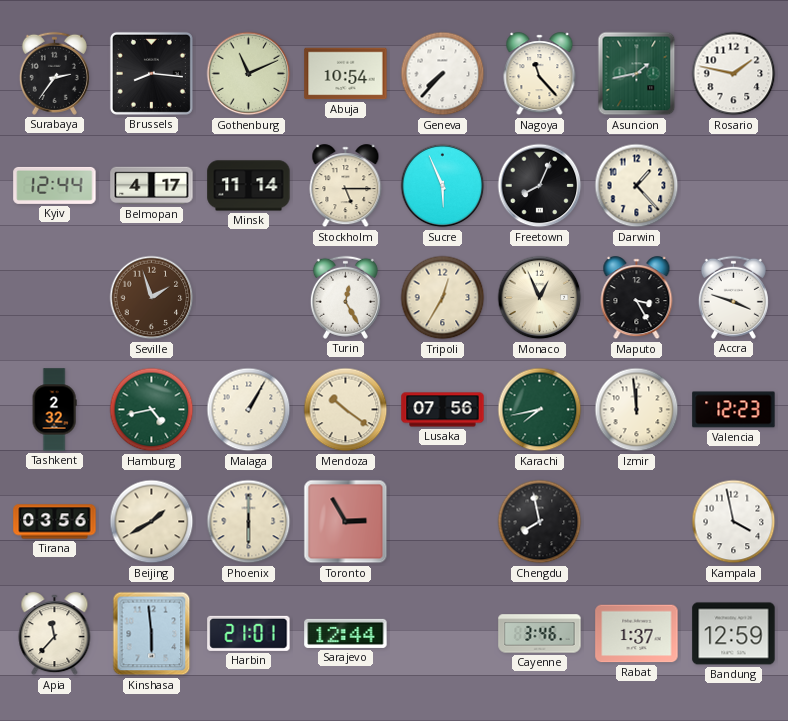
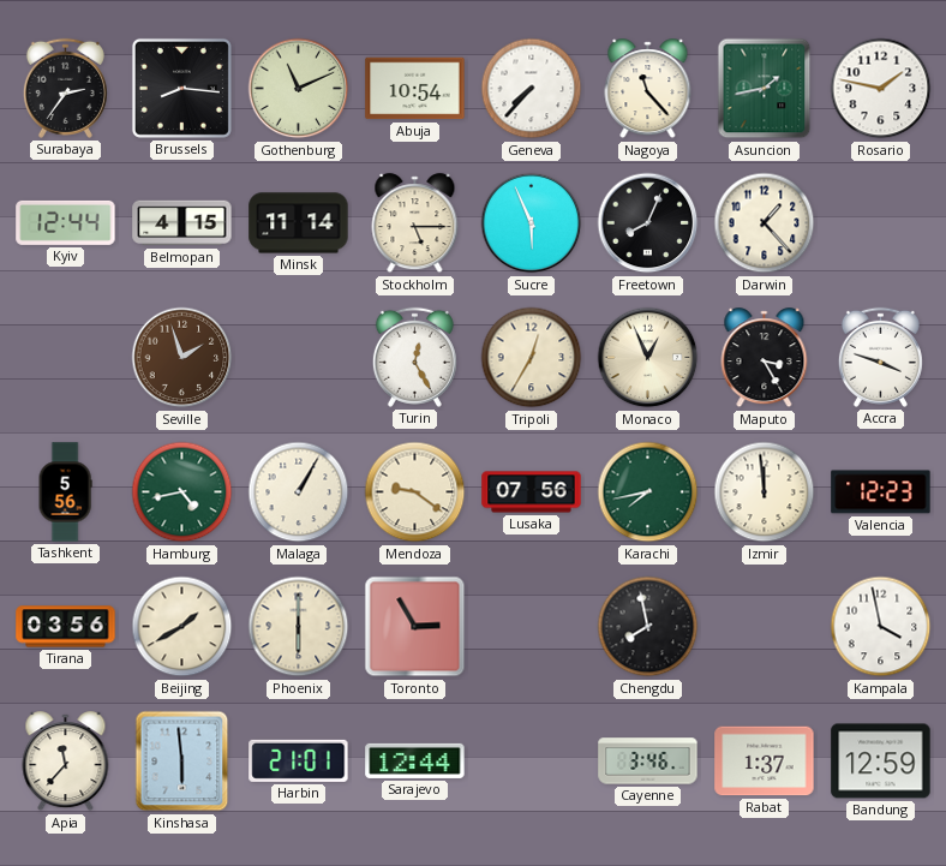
Belmopan: 4:17 -> 4:15 (182, 223)
Tashkent: 2:32 -> 5:56 (65, 492)
Mendoza: 10:21 -> 9:21 (415, 492)
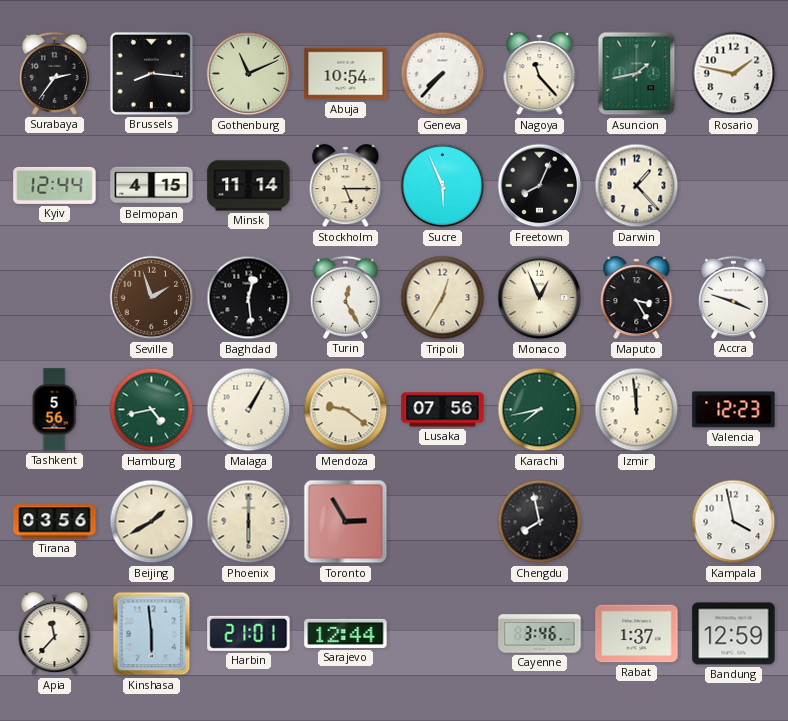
Baghdad: none -> 12:29 (249, 298)
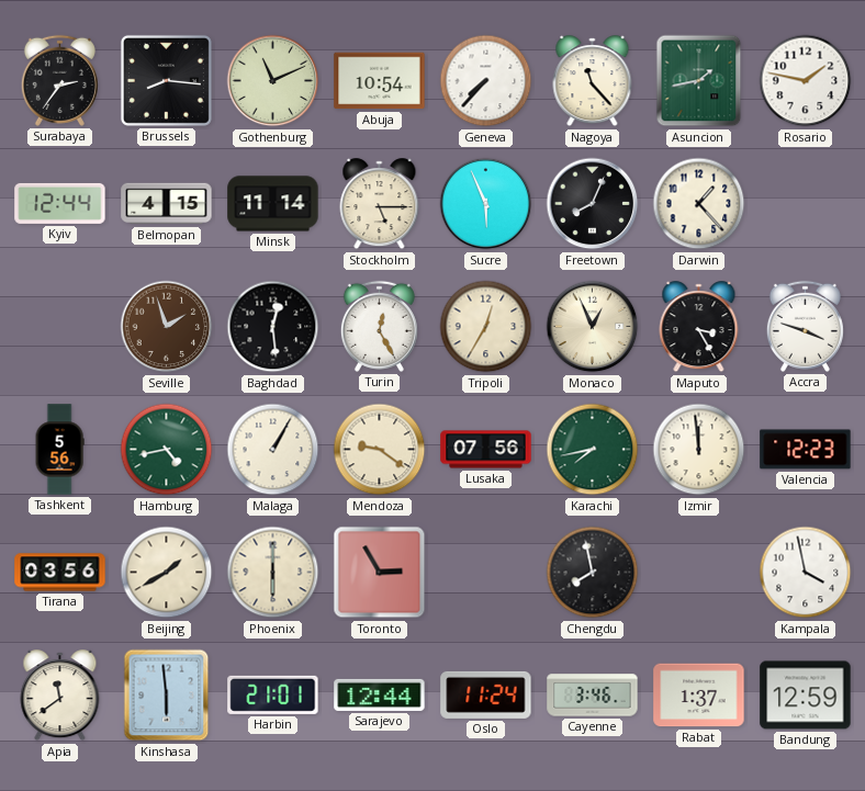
Apia: 11:37 -> 11:39 (60, 696)
Oslo: none -> 11:24 (486, 694)
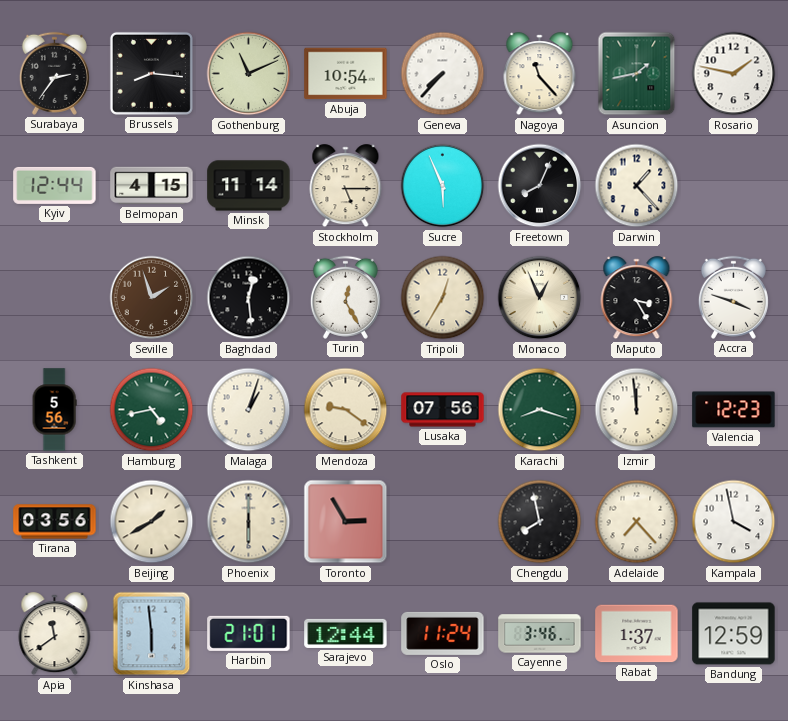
Malaga: 1:05 -> 1:03 (249, 410)
Karachi: 7:43 -> 8:18 (540, 410)
Adelaide: none -> 7:23 (637, 522)
